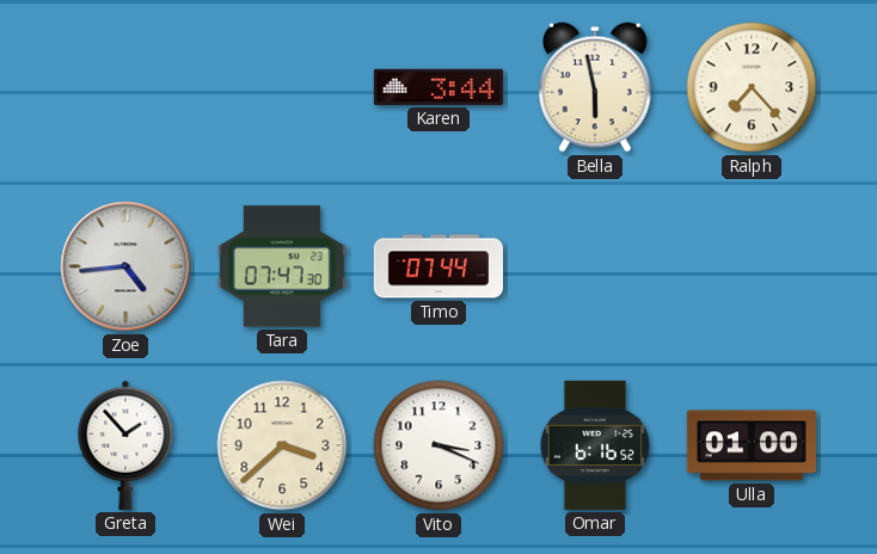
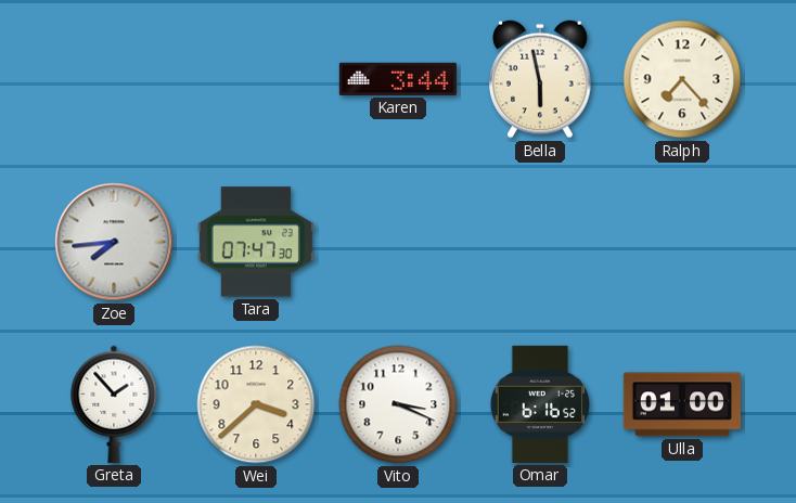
Zoe: 4:44 -> 7:44 (114, 242)
Timo: 07:44 -> none (437, 266)
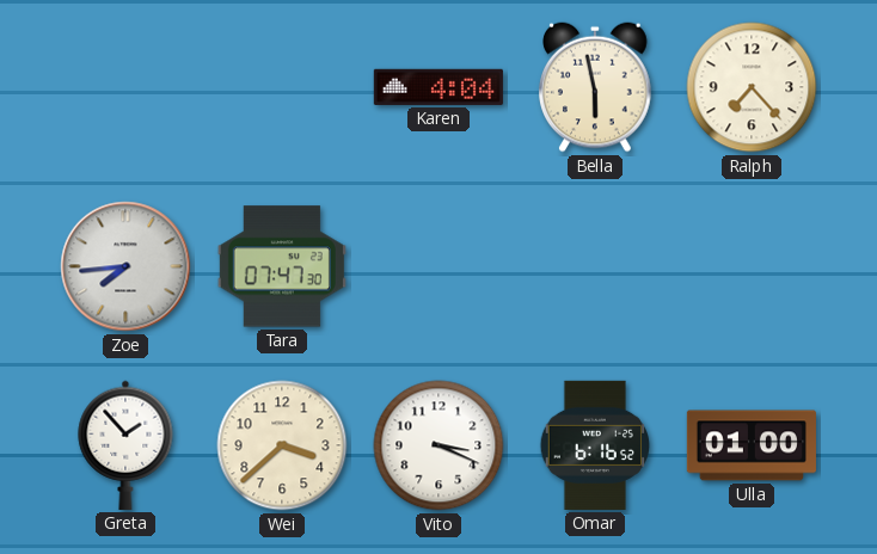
Karen: 3:44 -> 4:04 (438, 87)
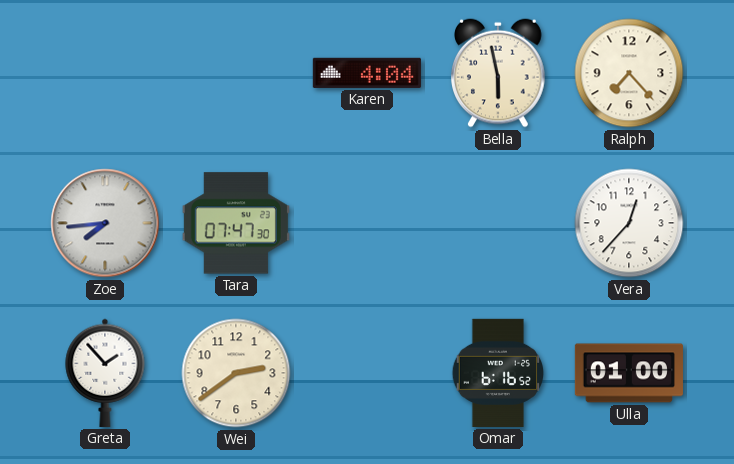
Vera: none -> 12:37 (629, 223)
Wei: 3:38 -> 2:39 (236, 373)
Vito: 3:19 -> none (438, 445)
